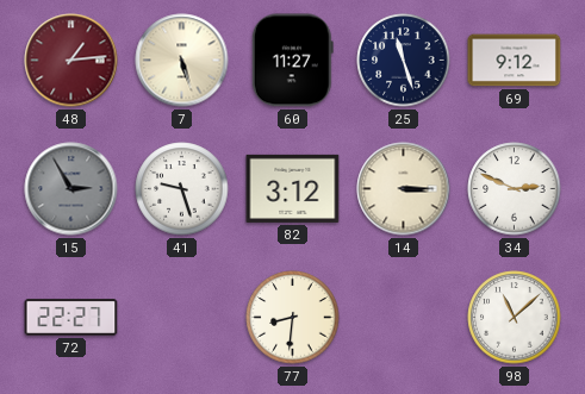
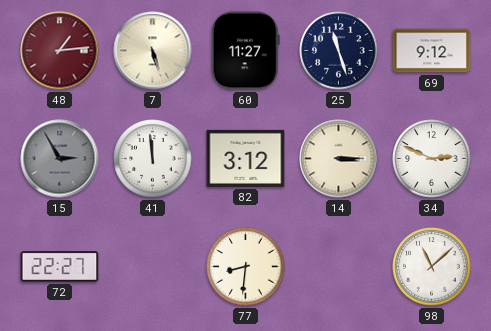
41: 9:27 -> 11:59 (153, 159)
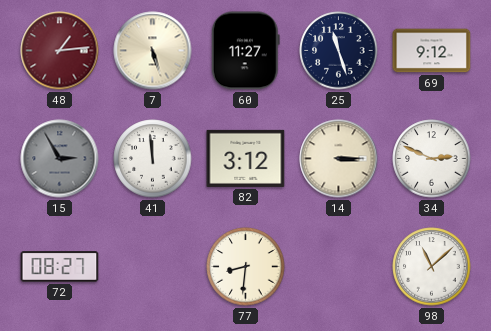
72: 22:27 -> 08:27 (60, 267)
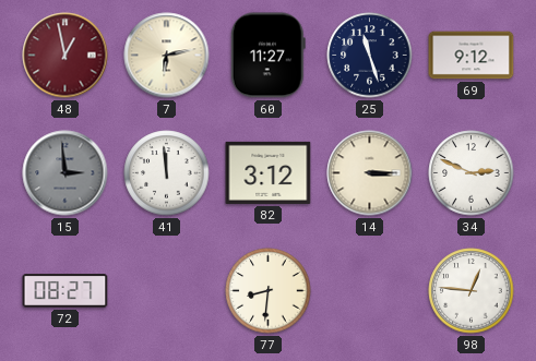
48: 1:14 -> 12:58 (65, 56)
7: 5:27 -> 6:13 (167, 56)
15: 2:55 -> 2:59 (65, 173)
98: 11:08 -> 12:46 (472, 291)
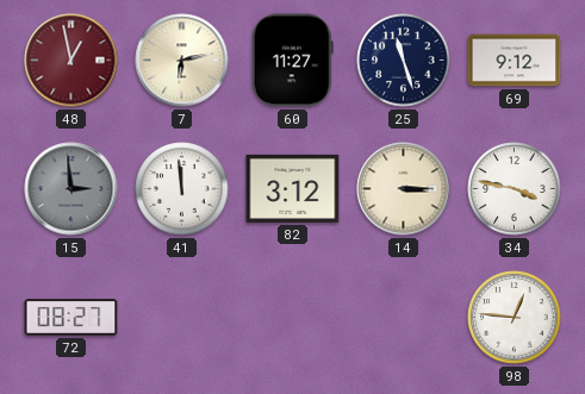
34: 2:49 -> 3:47 (515, 189)
77: 8:31 -> none (269, 291)
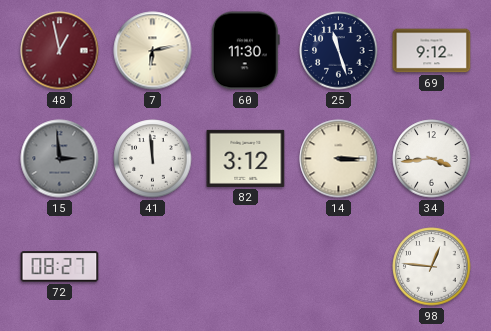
60: 11:27 -> 11:30 (245, 51)
34: 3:47 -> 3:44 (432, 159)
